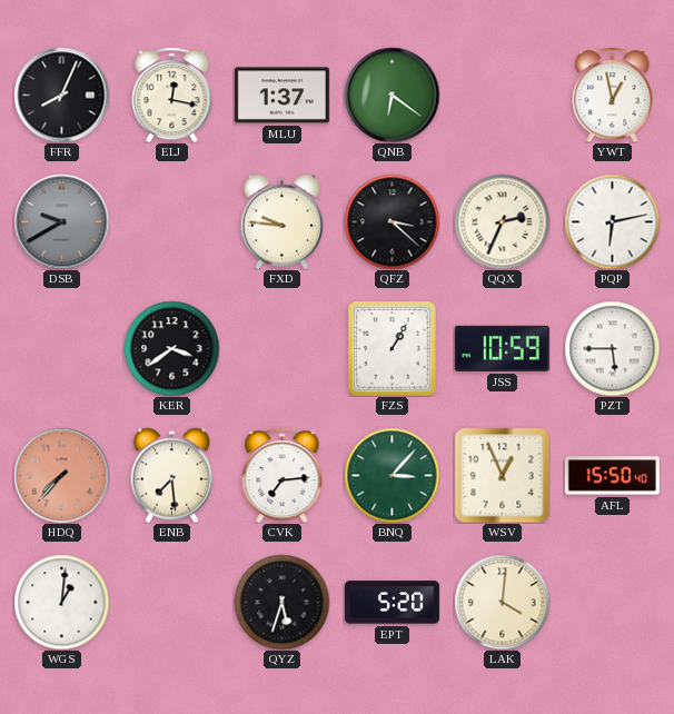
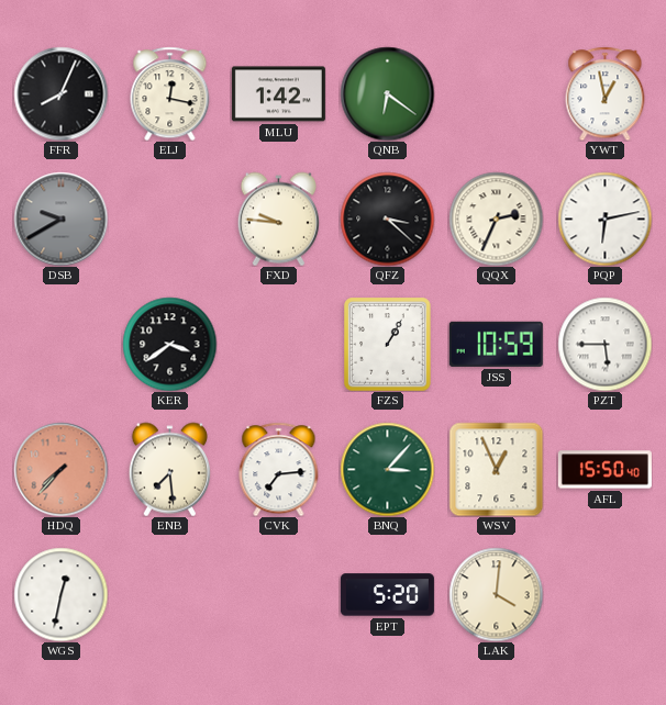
MLU: 1:37 -> 1:42 (278, 94)
WGS: 1:01 -> 12:32 (60, 594)
QYZ: 5:33 -> none (281, 602)
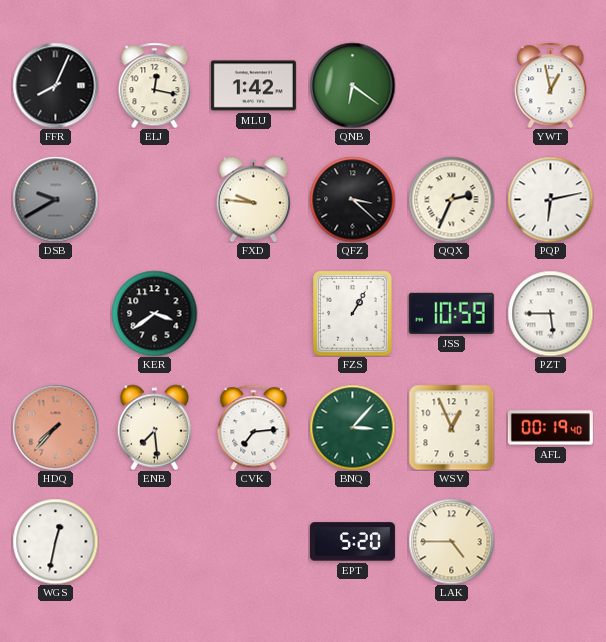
AFL: 15:50 -> 00:19 (550, 428)
LAK: 4:01 -> 4:45 (451, 541)
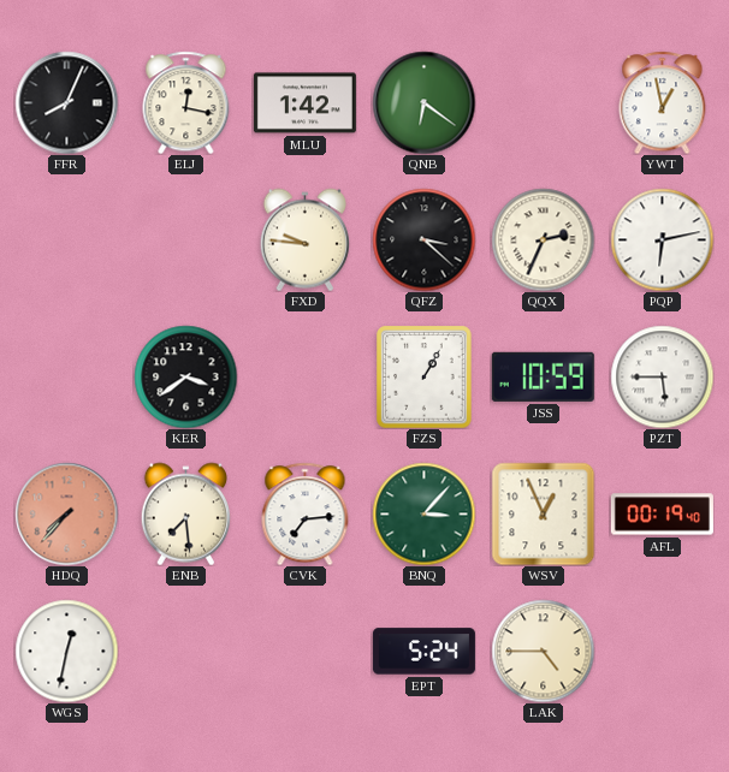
DSB: 9:40 -> none (55, 199)
EPT: 5:20 -> 5:24 (423, 652)
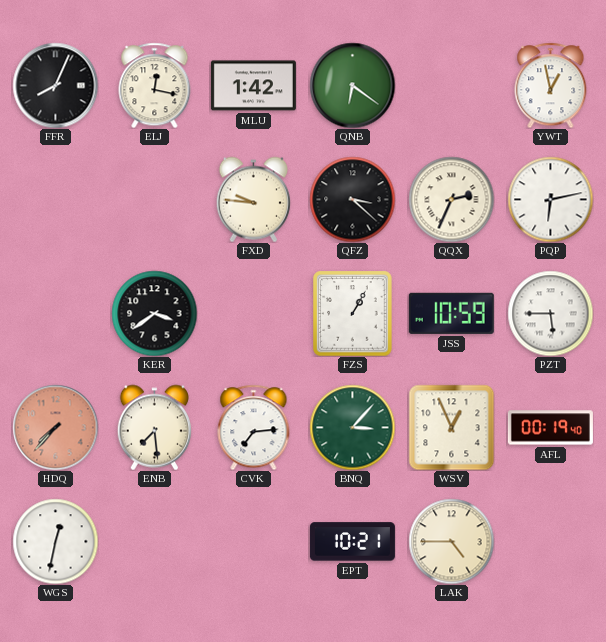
EPT: 5:24 -> 10:21 (352, 542)
